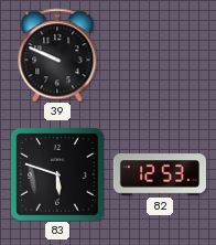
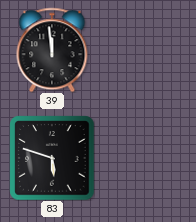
39: 9:49 -> 11:59 (52, 50)
82: 12:53 -> none (160, 174)
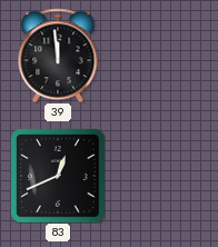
83: 5:48 -> 12:41 (58, 176)
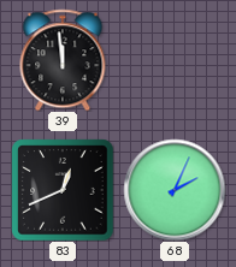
68: none -> 2:04 (175, 190)
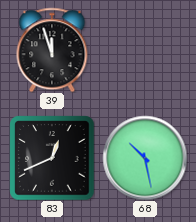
39: 11:59 -> 11:57 (52, 50)
68: 2:04 -> 10:28 (145, 158)
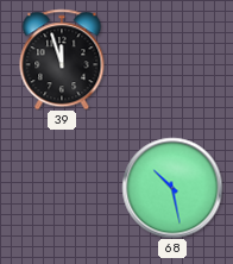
83: 12:41 -> none (52, 158)
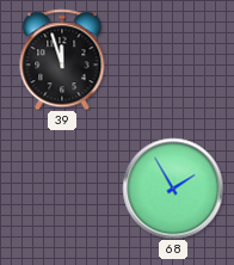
68: 10:28 -> 1:55 (173, 189)
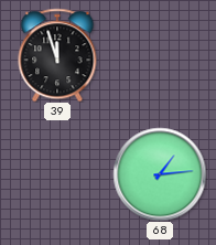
68: 1:55 -> 1:14 (160, 174)
